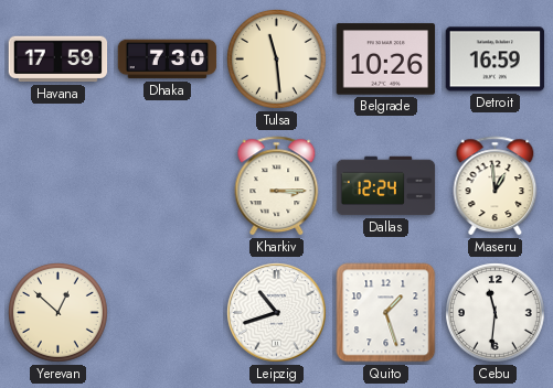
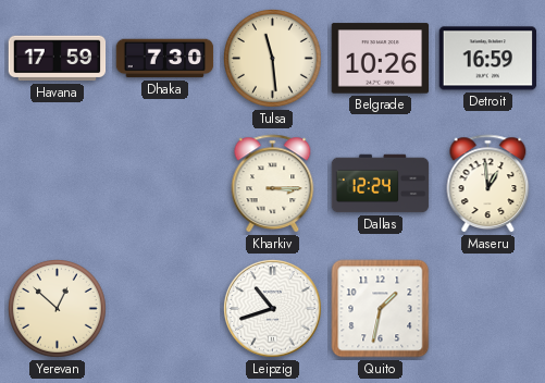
Quito: 1:27 -> 1:32 (381, 309)
Cebu: 11:31 -> none (496, 313)
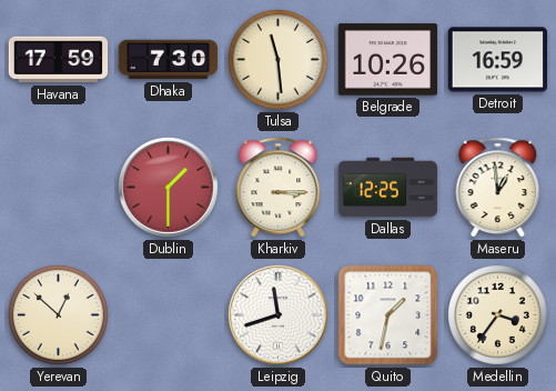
Dublin: none -> 1:30 (168, 187)
Dallas: 12:24 -> 12:25 (388, 188)
Leipzig: 10:42 -> 11:42 (277, 314)
Medellin: none -> 3:36 (498, 315)
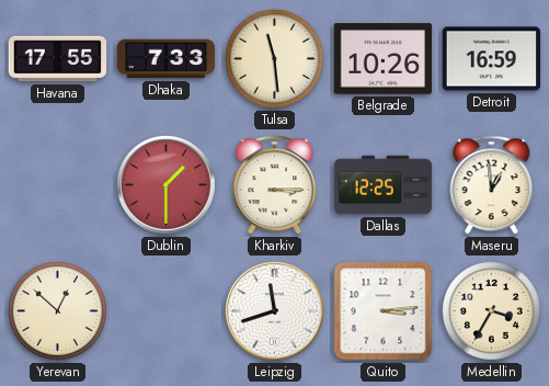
Havana: 17:59 -> 17:55 (58, 59)
Dhaka: 7:30 -> 7:33 (167, 59)
Quito: 1:32 -> 3:14 (384, 311)
Medellin: 3:36 -> 3:35 (492, 311)
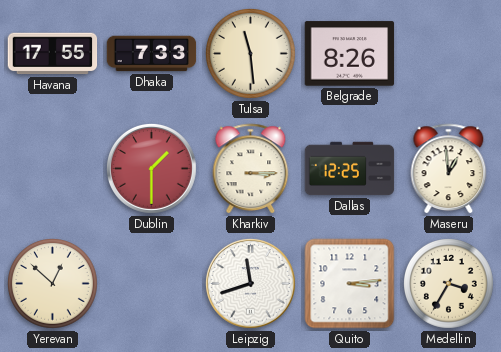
Belgrade: 10:26 -> 8:26 (350, 54)
Detroit: 16:59 -> none (492, 59)
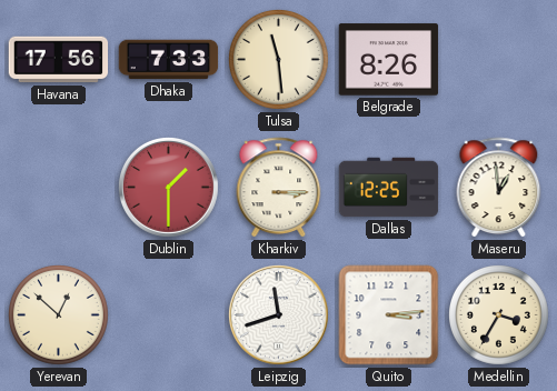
Havana: 17:55 -> 17:56 (59, 60)
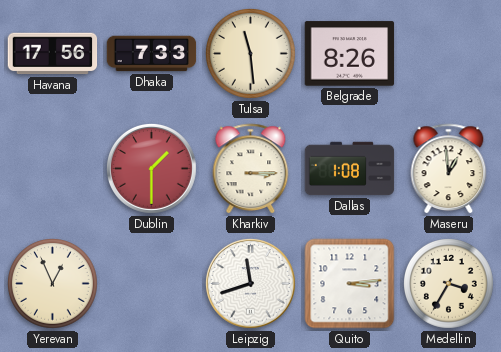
Dallas: 12:25 -> 1:08 (350, 169)
Yerevan: 12:52 -> 12:56 (53, 284)
